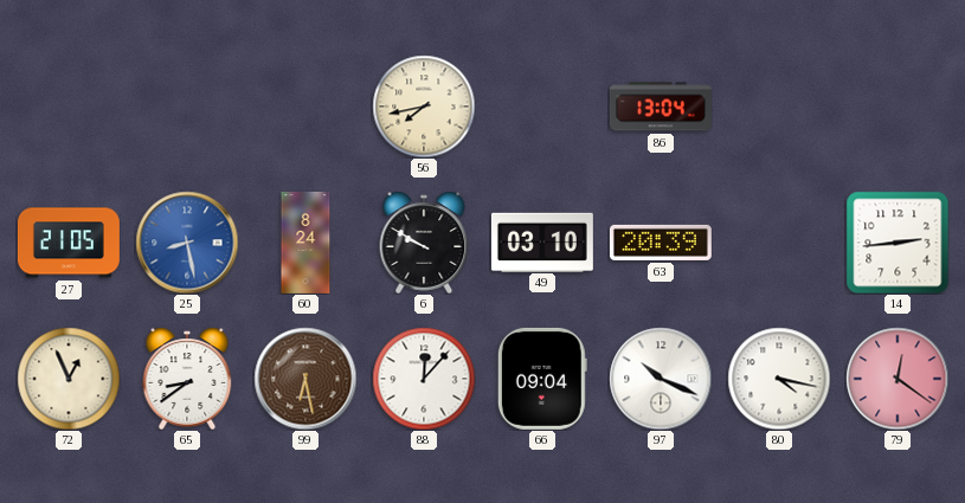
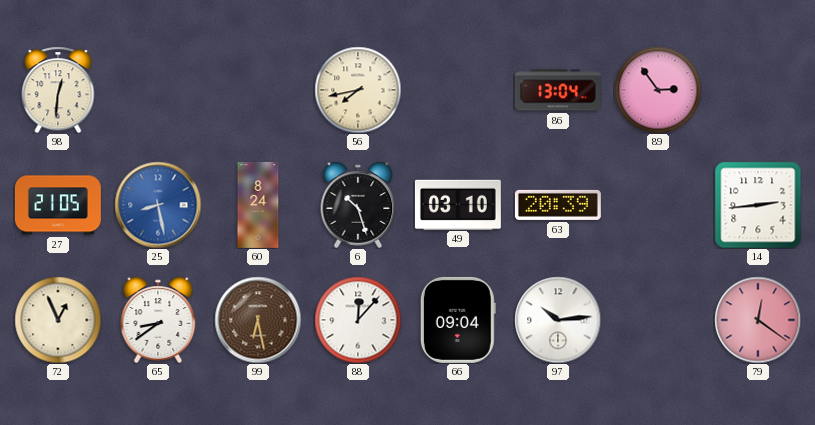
98: none -> 12:31 (58, 90)
89: none -> 2:54 (658, 90)
6: 9:50 -> 10:27 (358, 205)
97: 10:19 -> 10:14 (558, 320)
80: 4:17 -> none (779, 379)
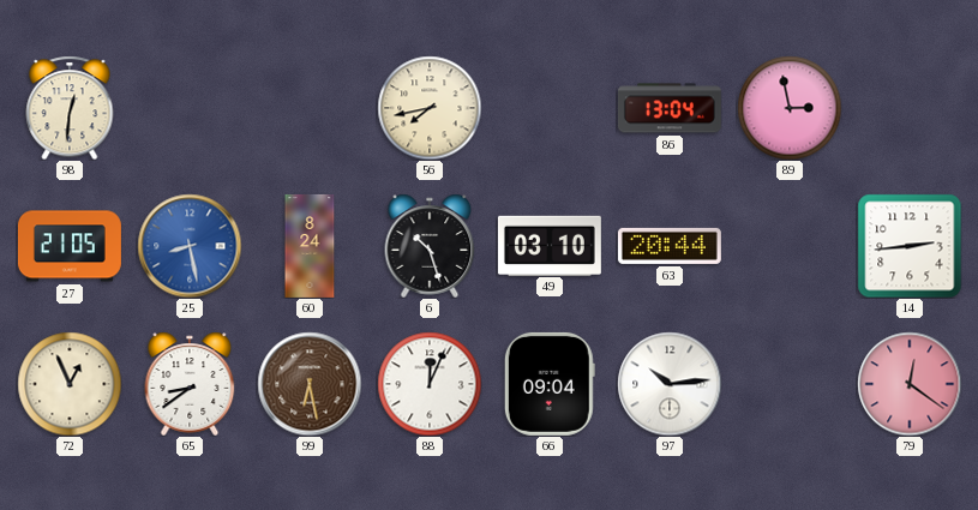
89: 2:54 -> 2:58 (790, 108)
63: 20:39 -> 20:44 (670, 246)
88: 12:07 -> 12:04 (430, 384)
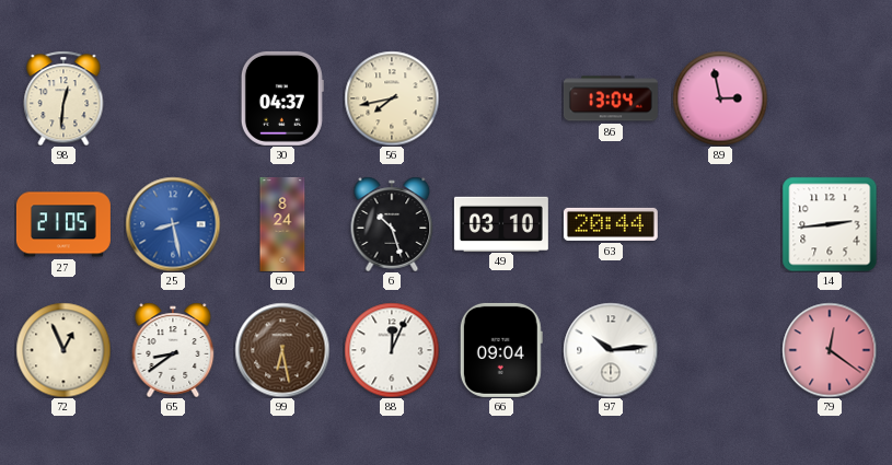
30: none -> 04:37 (282, 98)
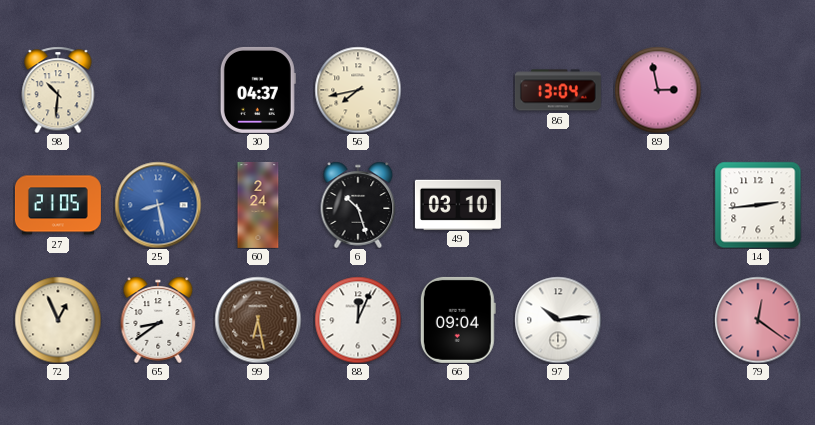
98: 12:31 -> 10:31 (58, 90)
60: 8:24 -> 2:24 (258, 205)
63: 20:44 -> none (611, 224)
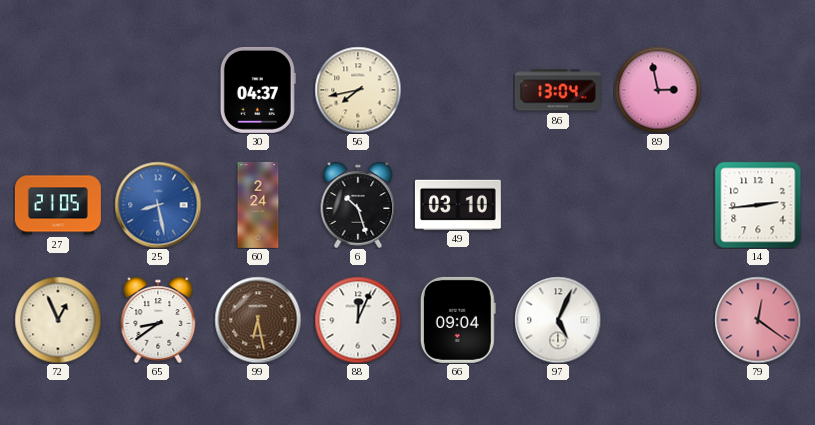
98: 10:31 -> none (58, 90)
97: 10:14 -> 5:04 (558, 320)
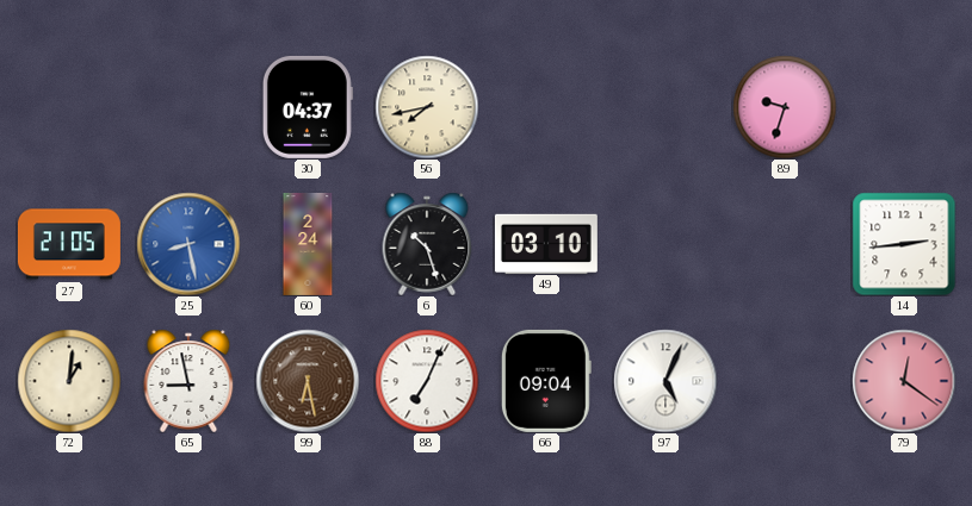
86: 13:04 -> none (558, 90)
89: 2:58 -> 9:33 (785, 107)
72: 12:56 -> 1:01 (69, 381)
65: 8:39 -> 8:58 (188, 381)
88: 12:04 -> 7:04 (427, 381)
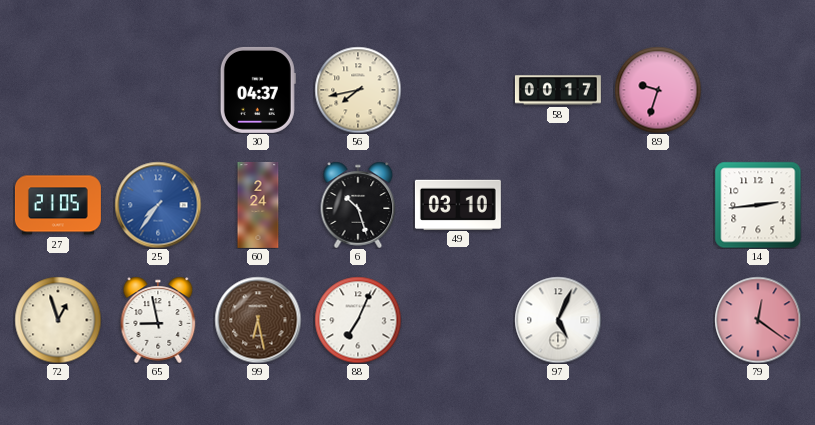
58: none -> 00:17 (558, 90)
25: 8:28 -> 7:36 (158, 205)
72: 1:01 -> 12:57 (58, 320)
66: 09:04 -> none (546, 381)
